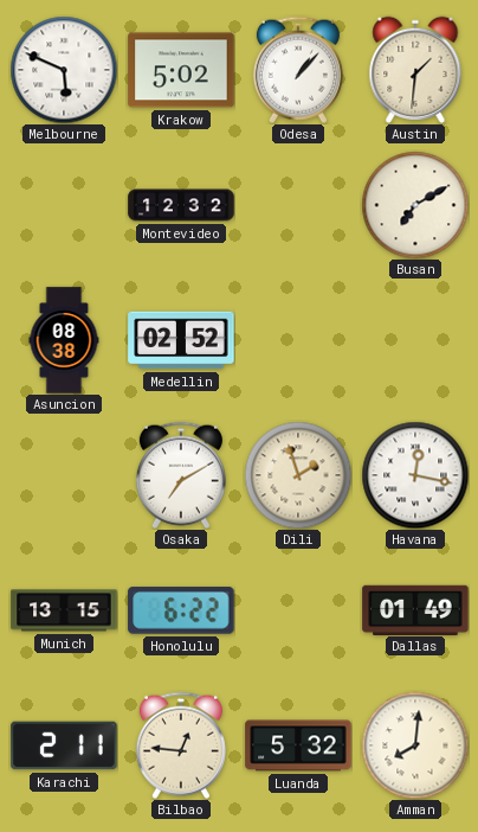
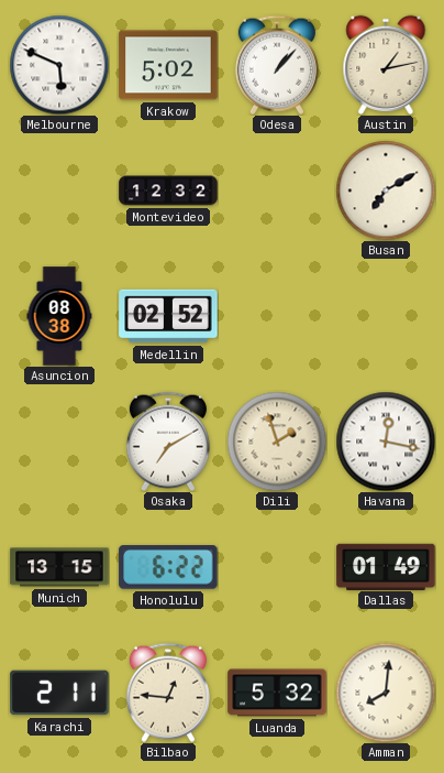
Austin: 1:31 -> 1:13 (386, 65)
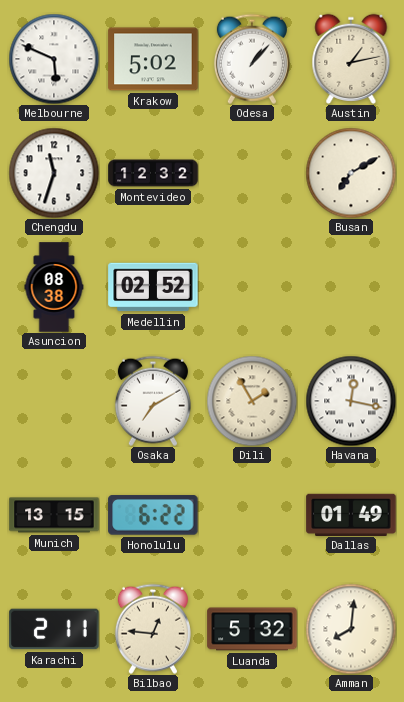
Chengdu: none -> 11:33 (54, 173)
Dili: 1:57 -> 1:55 (252, 401)
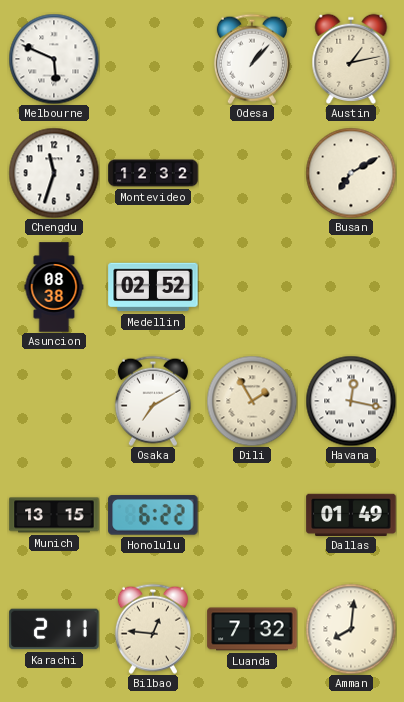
Krakow: 5:02 -> none (153, 59)
Luanda: 5:32 -> 7:32 (252, 629)
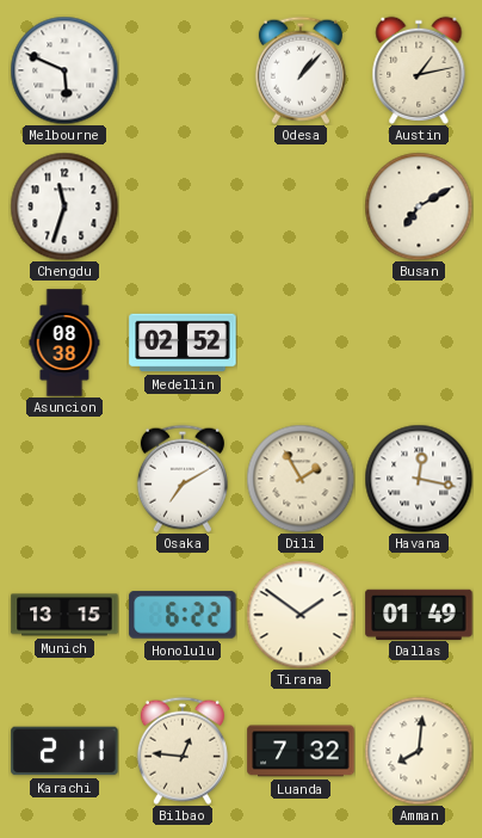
Montevideo: 12:32 -> none (153, 173)
Tirana: none -> 1:51 (301, 615)
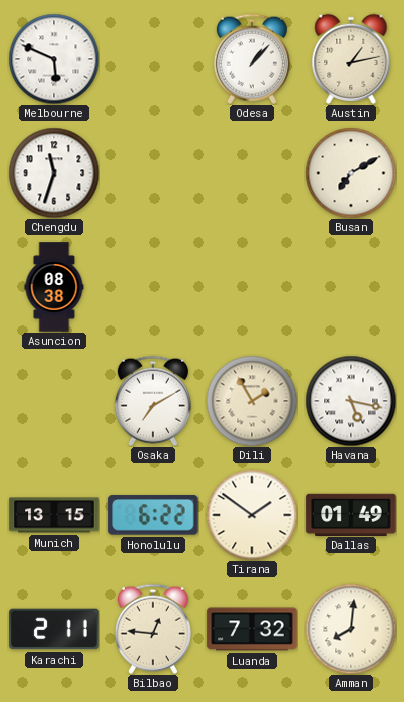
Medellin: 02:52 -> none (183, 343)
Havana: 12:17 -> 5:17 (351, 401)
